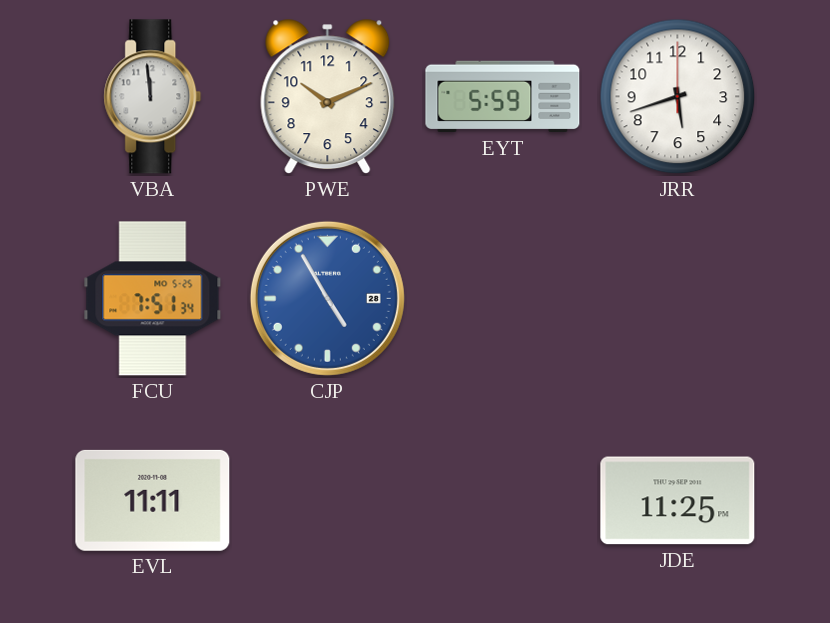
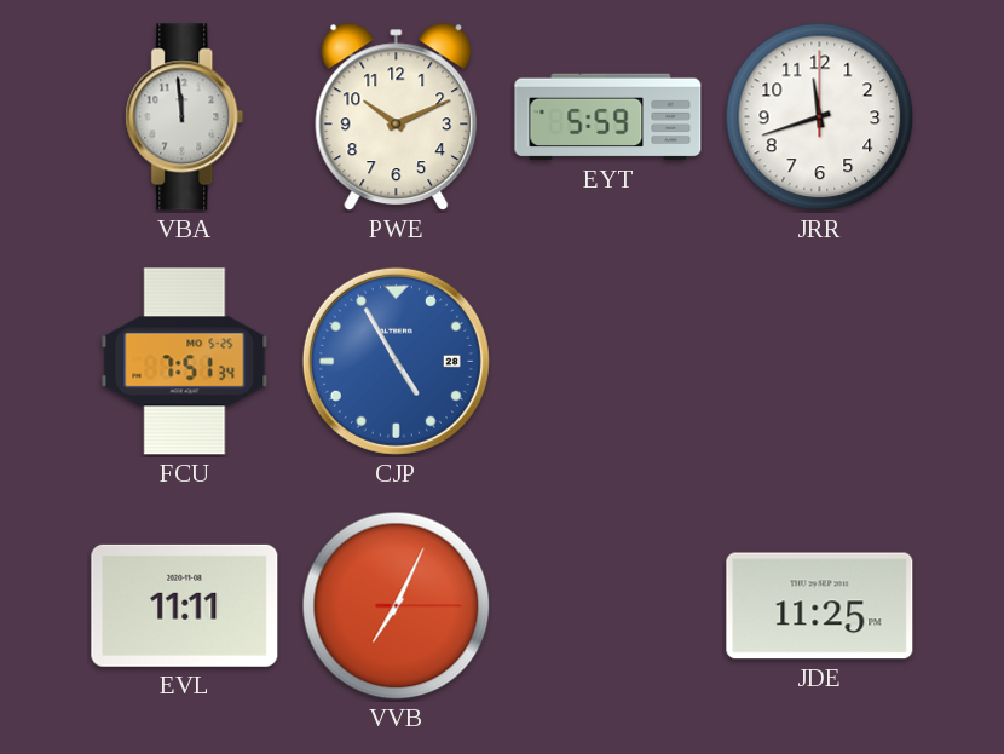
JRR: 5:42 -> 11:42 (820, 117)
VVB: none -> 7:04 (397, 606)
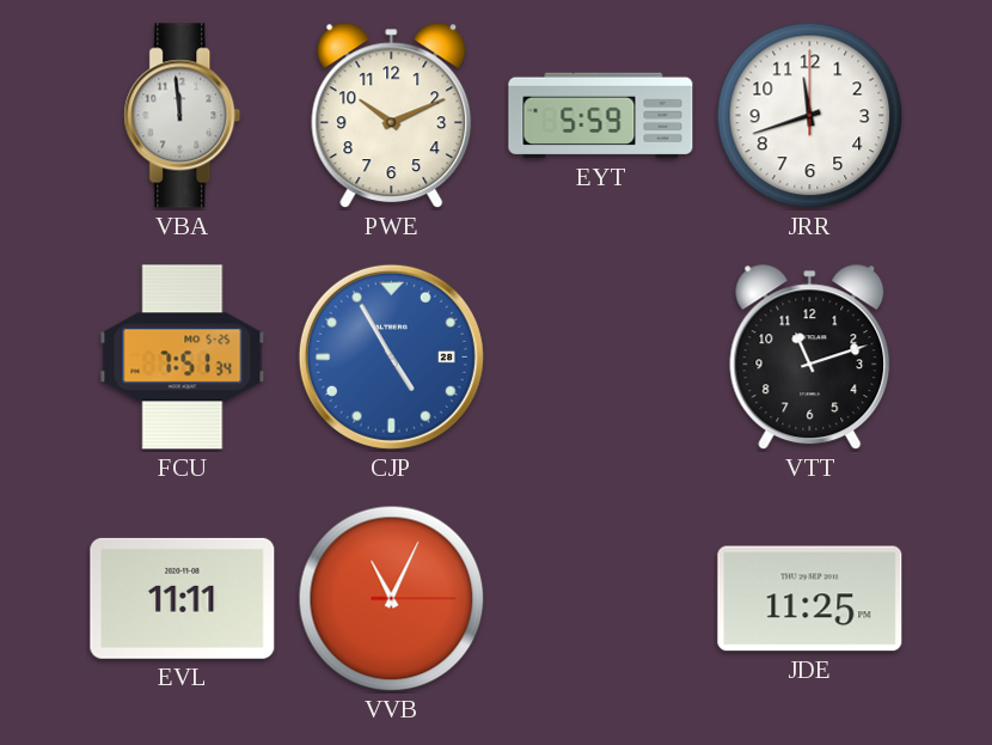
VTT: none -> 11:12 (810, 358)
VVB: 7:04 -> 11:04 (392, 599)
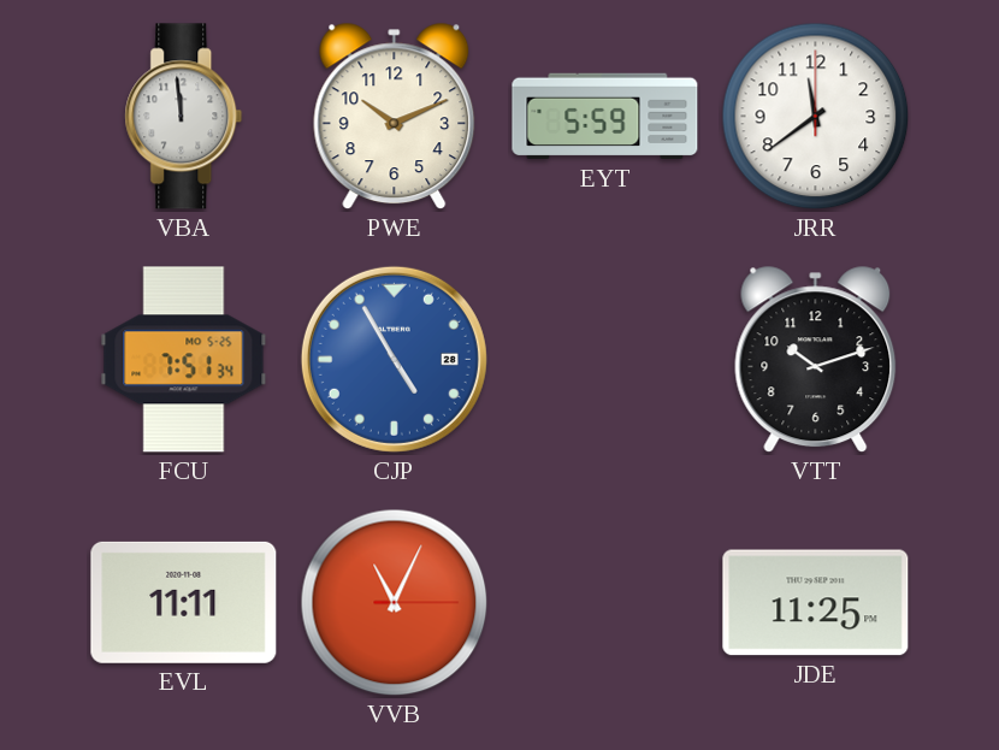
JRR: 11:42 -> 11:39 (816, 117)
VTT: 11:12 -> 10:12 (816, 360)
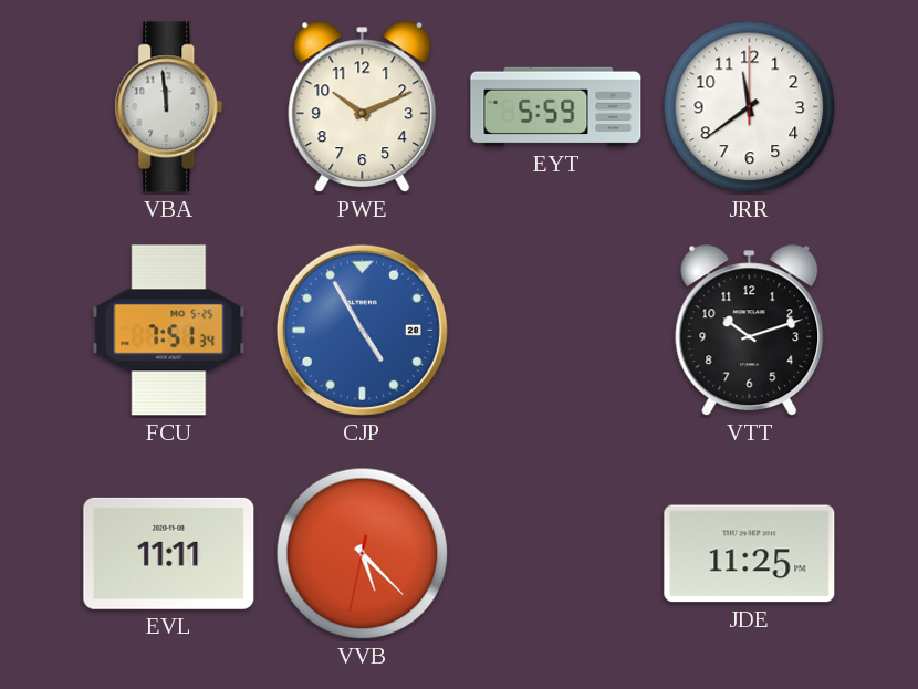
VVB: 11:04 -> 5:22 (363, 554)
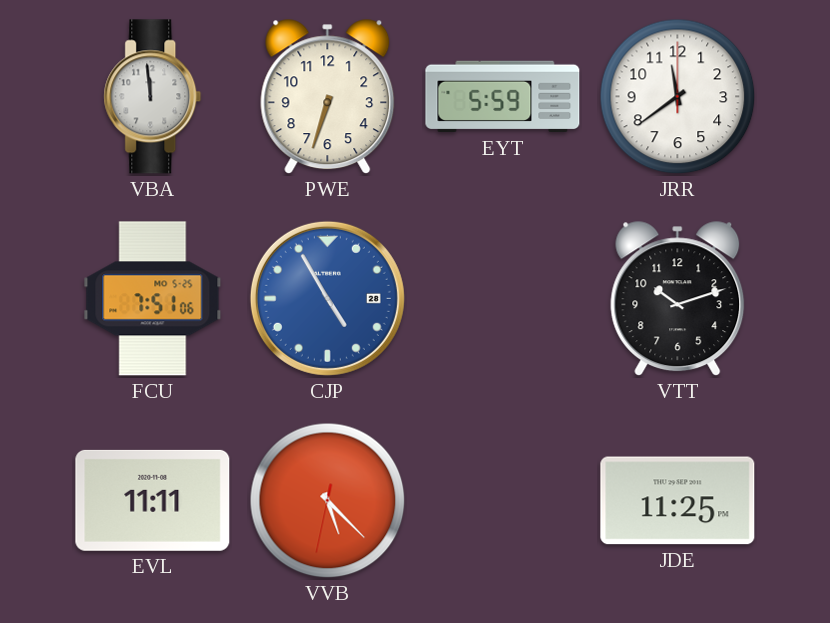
PWE: 10:11 -> 6:33 (328, 97)
FCU: 7:51:34 -> 7:51:06 (153, 299)
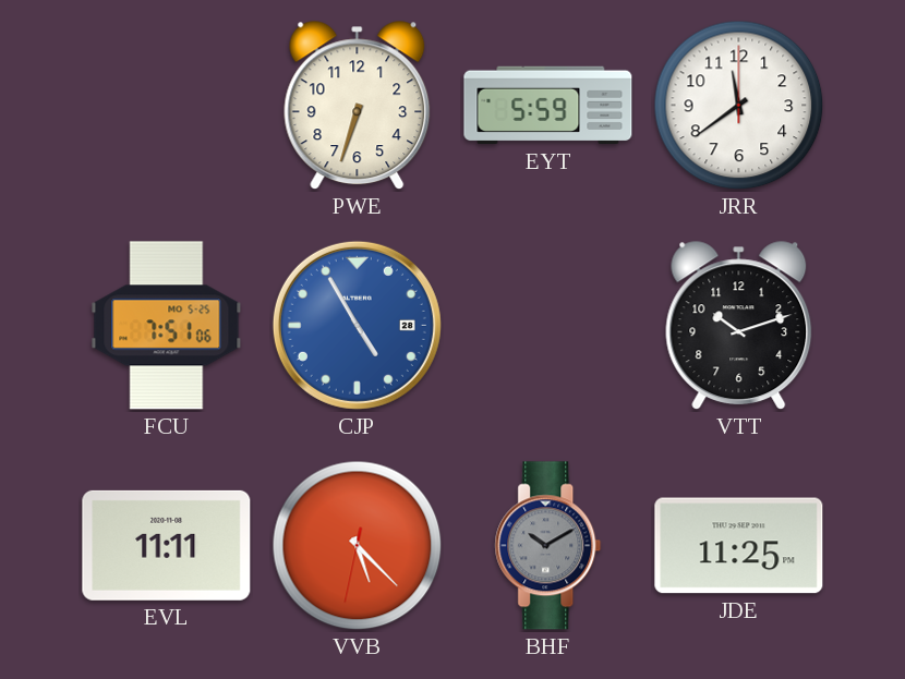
VBA: 11:59 -> none (153, 97)
BHF: none -> 10:10 (548, 546)
